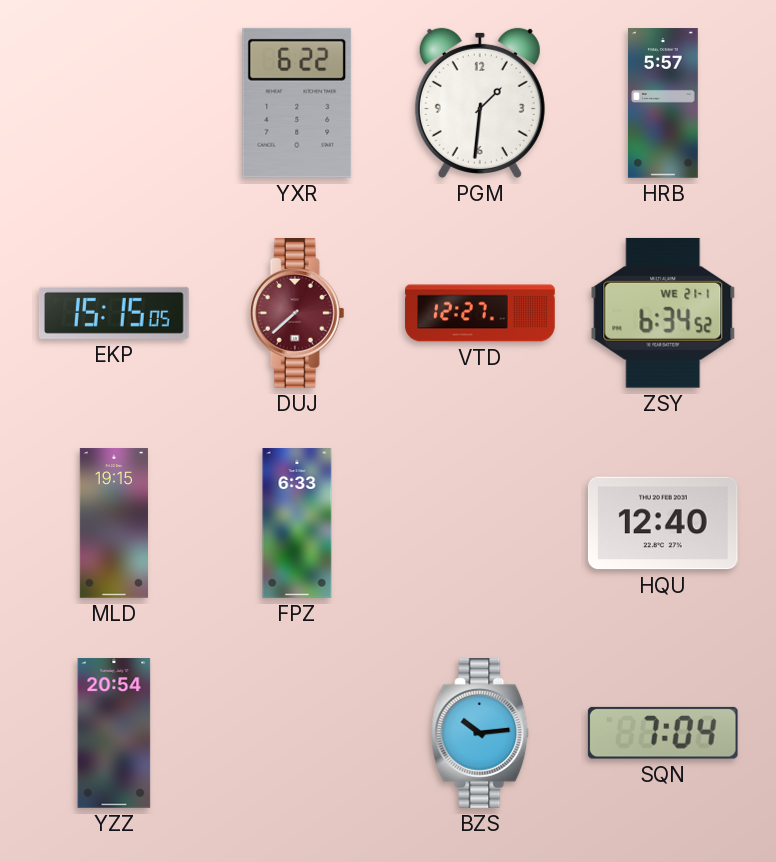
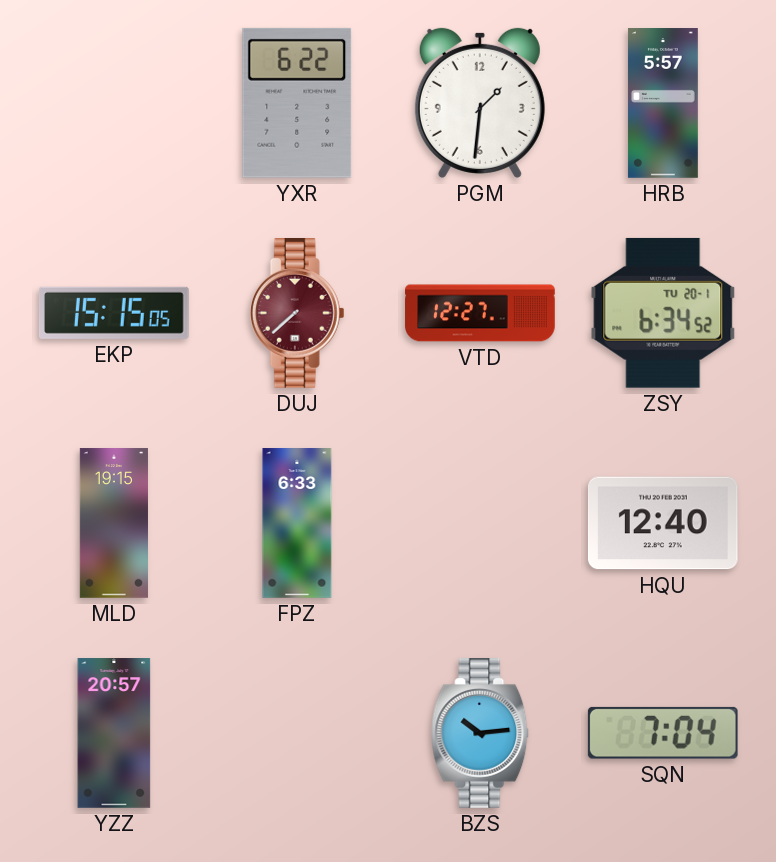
ZSY date: WE 21-1 -> TU 20-1 (663, 313)
YZZ: 20:54 -> 20:57 (114, 733)
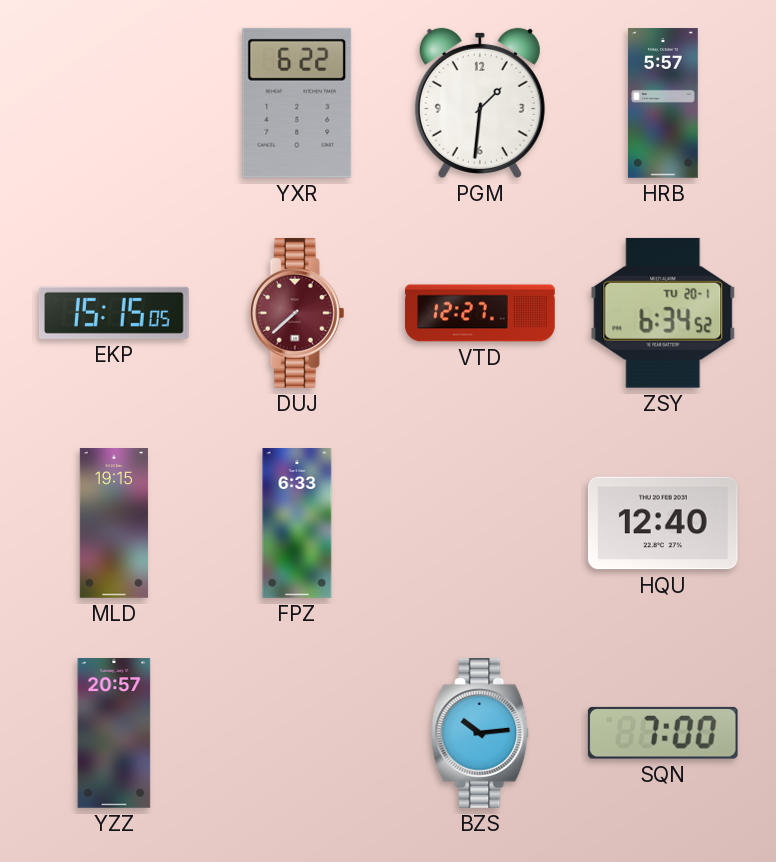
SQN: 7:04 -> 7:00 (663, 733)
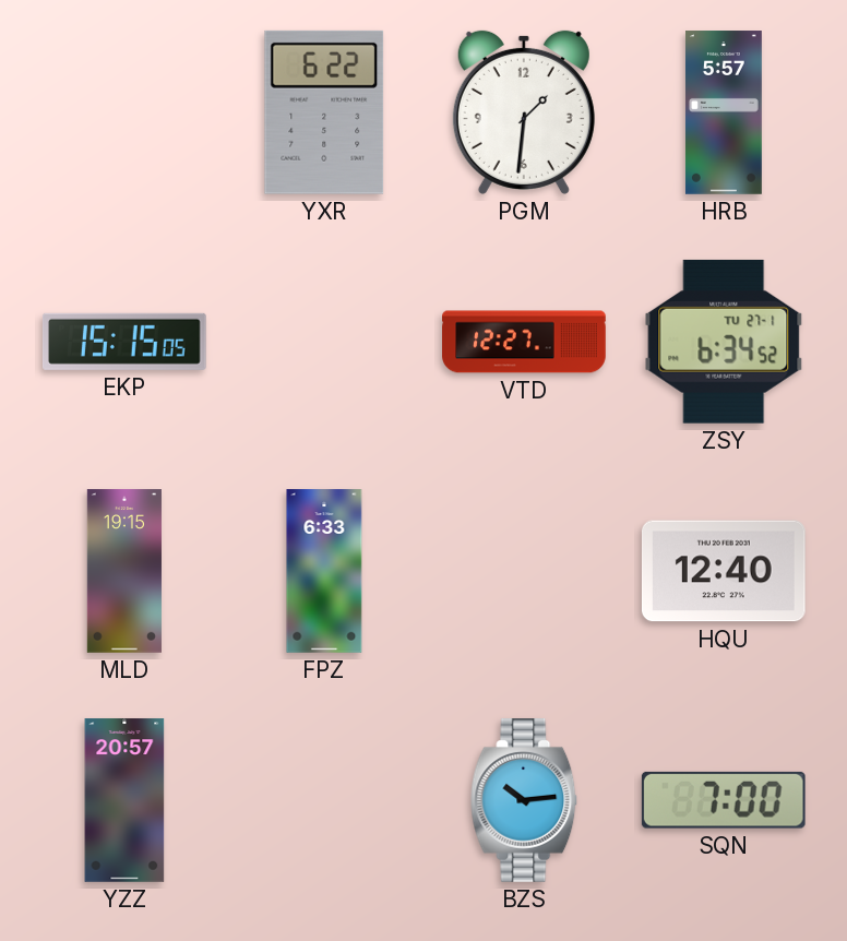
DUJ: 7:38 -> none (297, 314)
ZSY date: TU 20-1 -> TU 27-1 (724, 342)
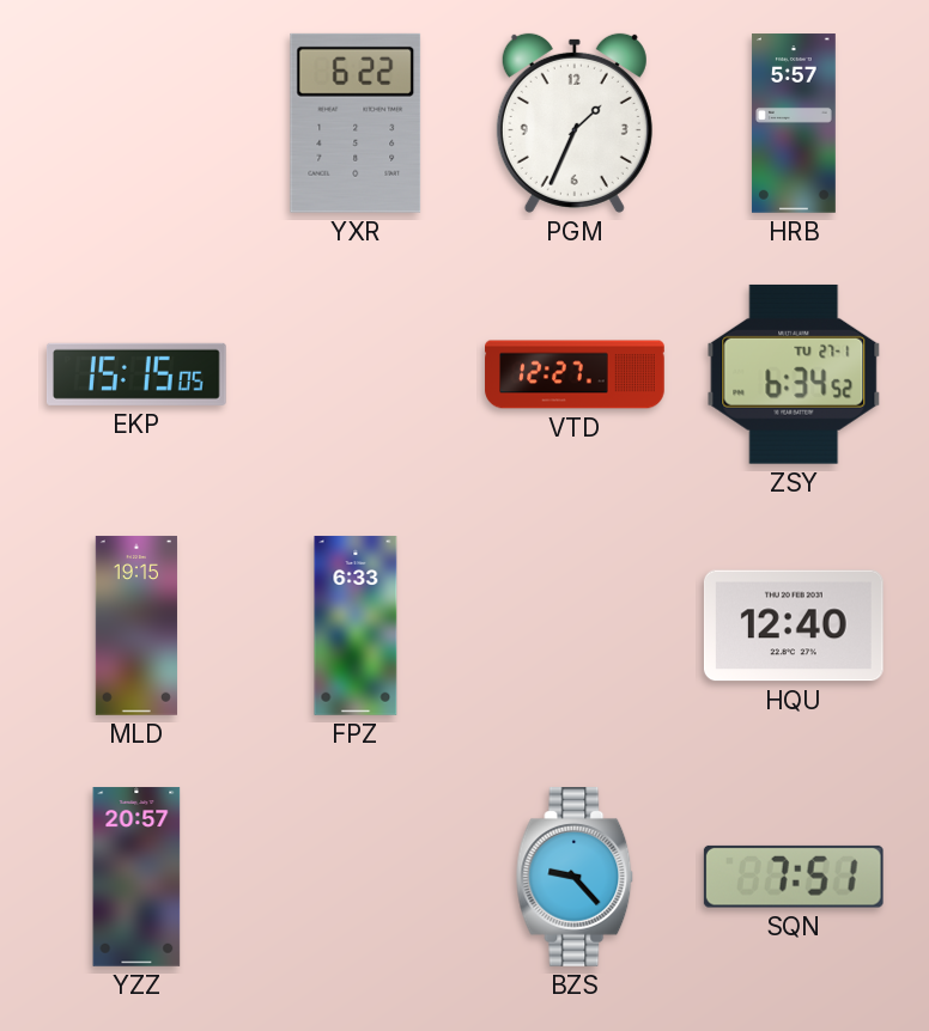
PGM: 1:31 -> 1:34 (575, 123)
BZS: 10:14 -> 9:23 (575, 878)
SQN: 7:00 -> 7:51 (794, 877)
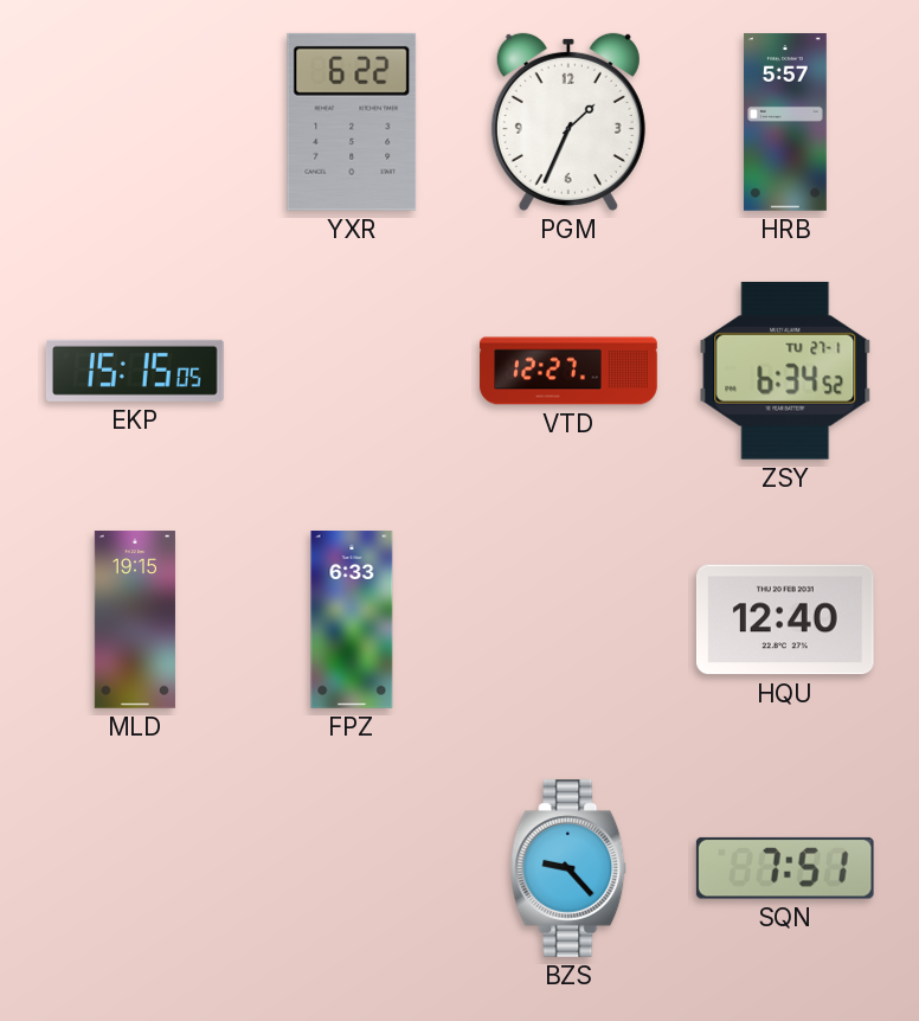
YZZ: 20:57 -> none (136, 877)
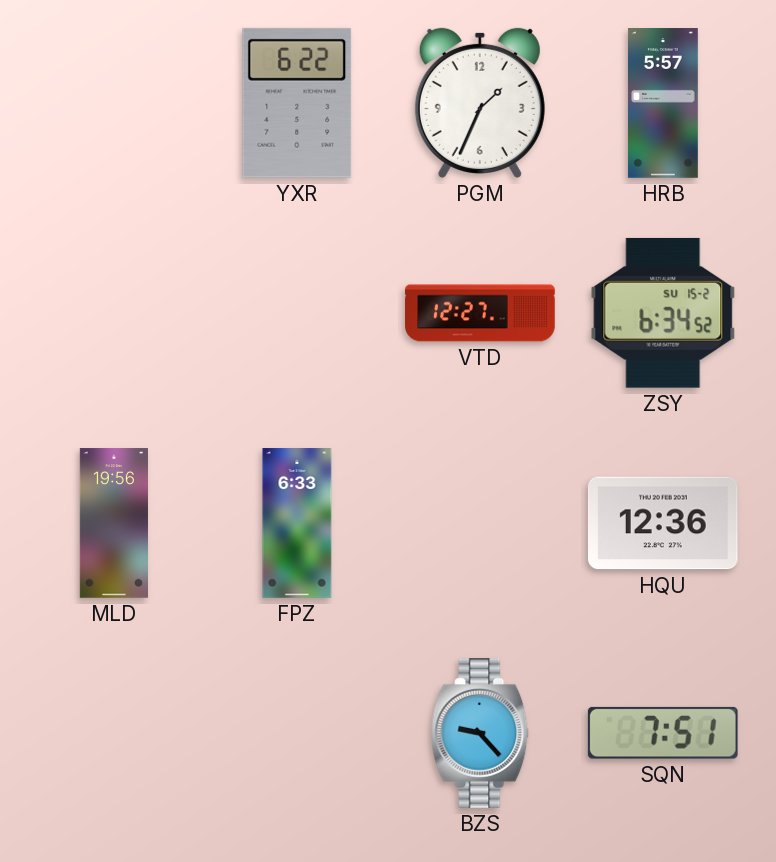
EKP: 15:15 -> none (135, 371)
ZSY date: TU 27-1 -> SU 15-2 (663, 313)
MLD: 19:15 -> 19:56 (114, 523)
HQU: 12:40 -> 12:36 (663, 523)
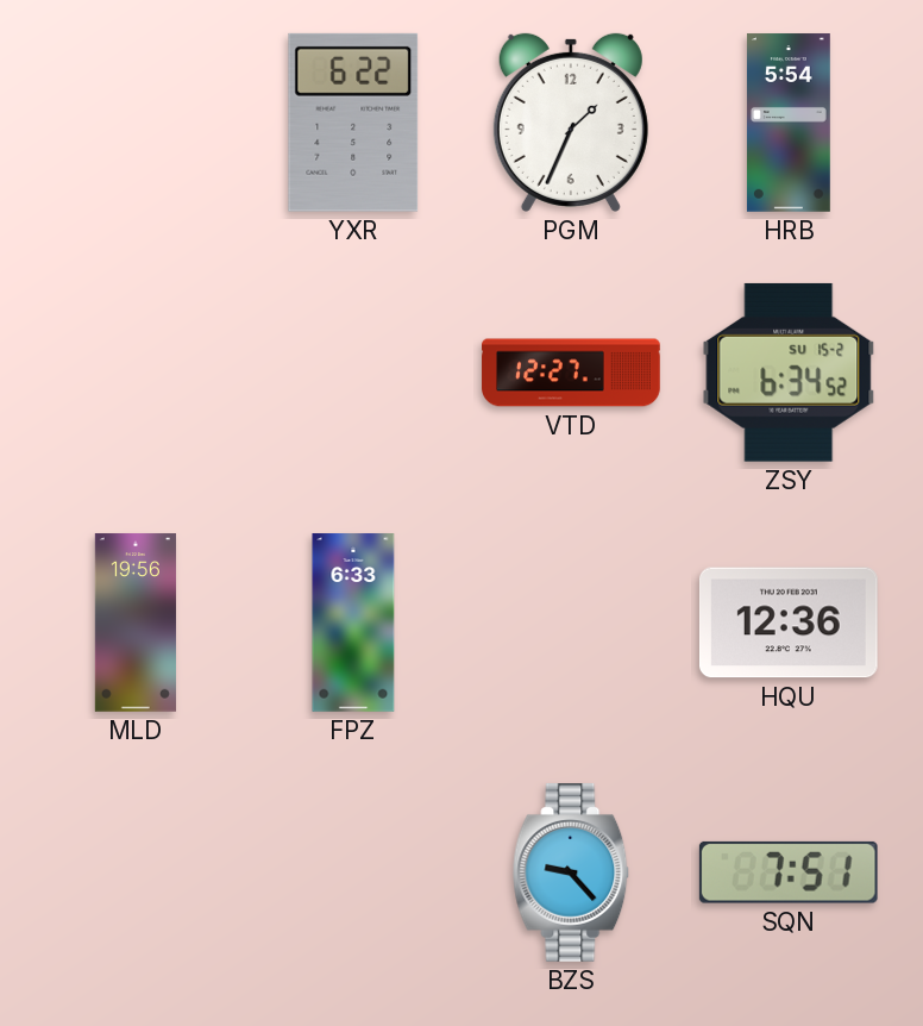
HRB: 5:57 -> 5:54 (789, 123)
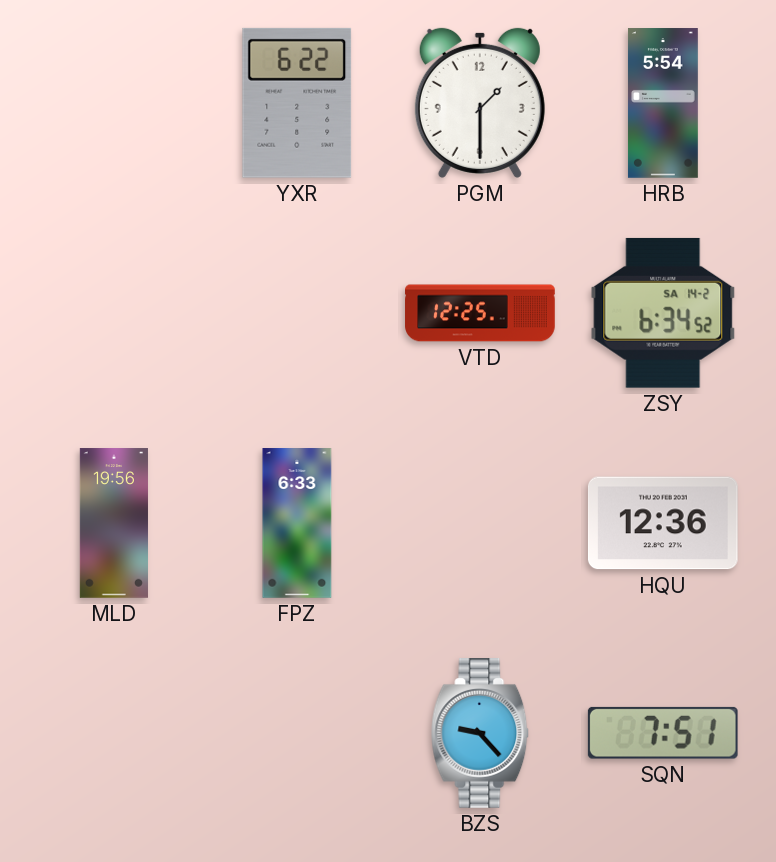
PGM: 1:34 -> 1:30 (480, 103)
VTD: 12:27 -> 12:25 (480, 313)
ZSY date: SU 15-2 -> SA 14-2 (663, 313)
